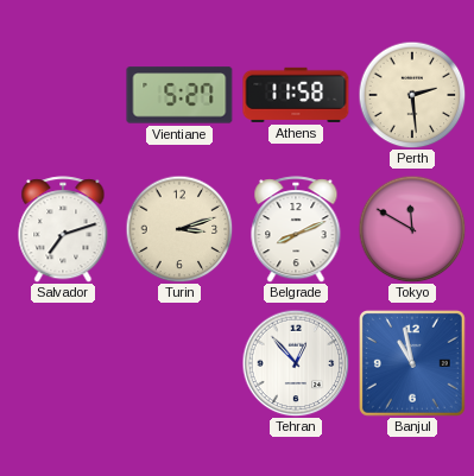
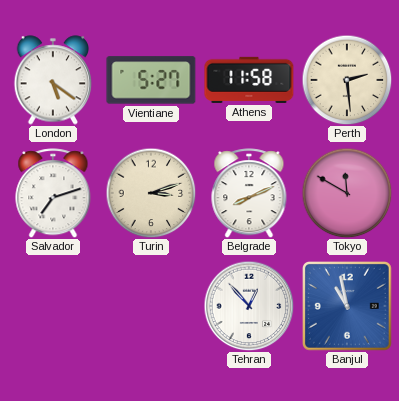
London: none -> 5:21 (53, 80)
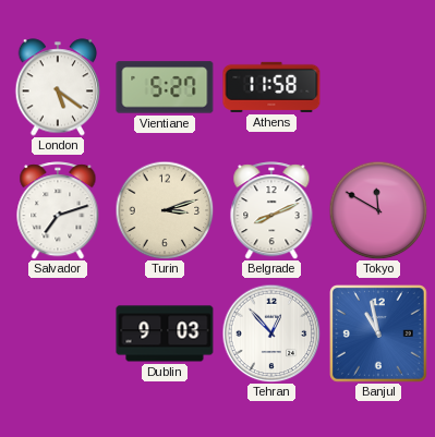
Perth: 2:29 -> none (347, 80)
Dublin: none -> 9:03 (165, 333)
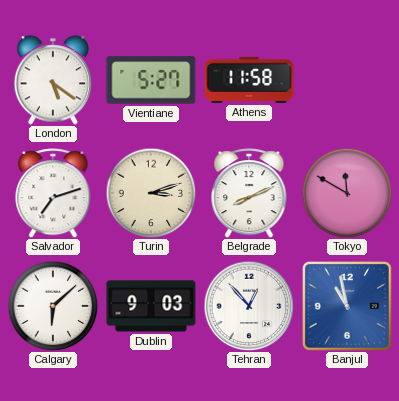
Calgary: none -> 6:08 (53, 306)
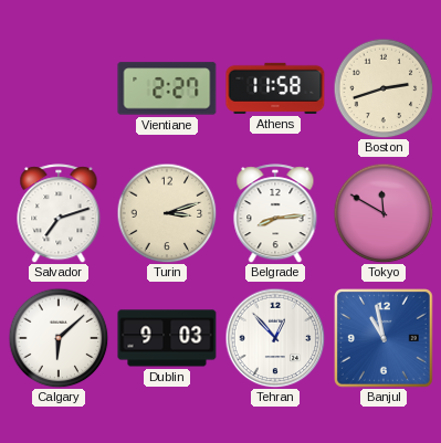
London: 5:21 -> none (53, 80)
Vientiane: 5:27 -> 2:27 (167, 88)
Boston: none -> 2:42 (384, 88)
Belgrade: 8:11 -> 8:14 (275, 213)
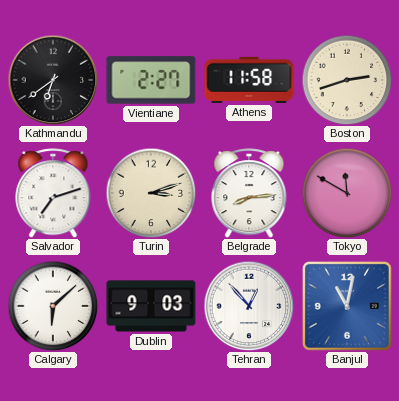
Kathmandu: none -> 6:39 (53, 80)
Banjul: 10:58 -> 11:02 (348, 307)
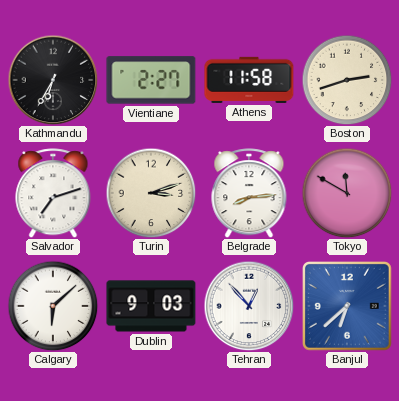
Kathmandu: 6:39 -> 6:35 (53, 80)
Banjul: 11:02 -> 6:38 (348, 307)
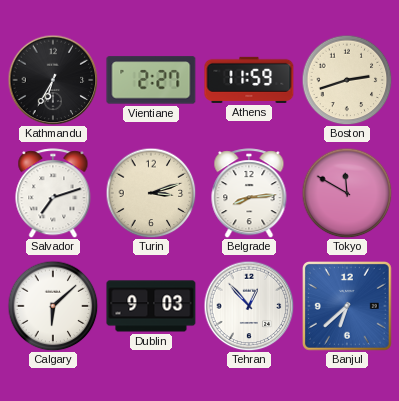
Athens: 11:58 -> 11:59 (249, 80)
